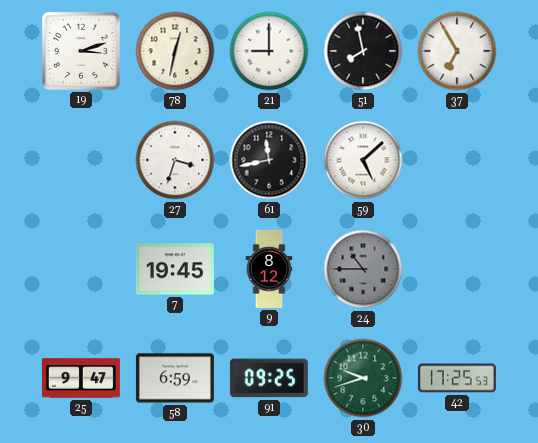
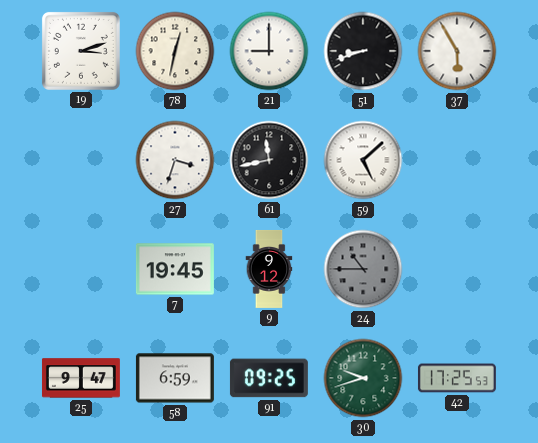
51: 7:58 -> 8:42 (363, 51)
37: 6:55 -> 5:55 (457, 51)
9: 8:12 -> 9:12 (269, 269)
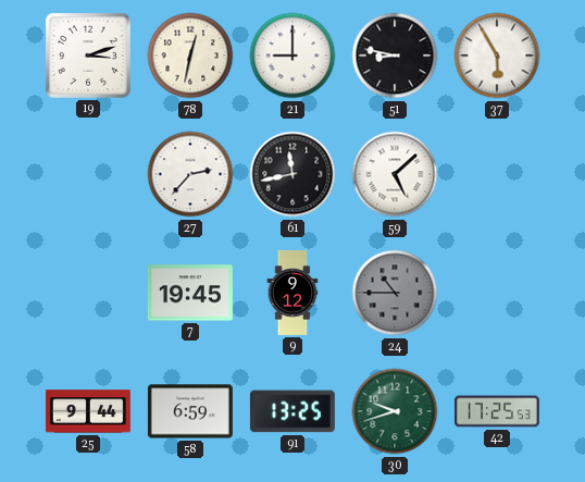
51: 8:42 -> 8:47 (395, 55)
27: 3:33 -> 2:37 (190, 174)
25: 9:47 -> 9:44 (88, 411)
91: 09:25 -> 13:25 (292, 411)
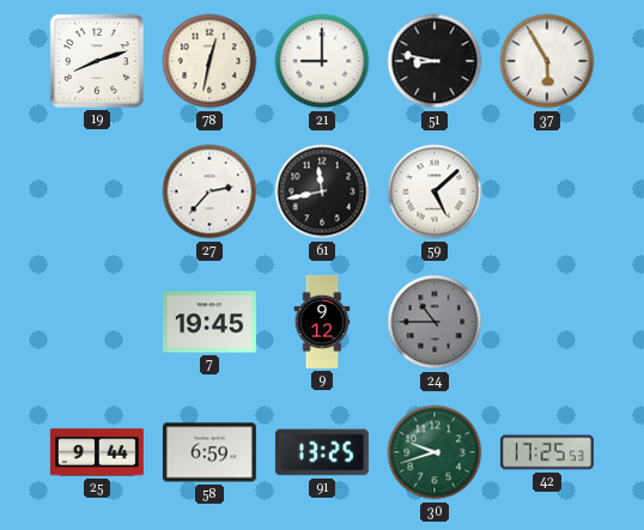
19: 3:12 -> 8:12 (97, 61)
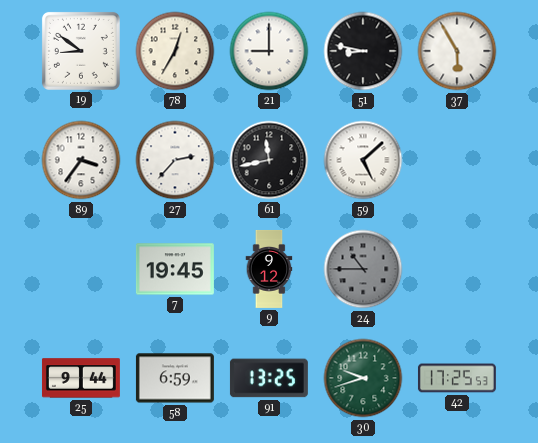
19: 8:12 -> 8:51 (81, 51)
78: 12:32 -> 12:35 (175, 51)
89: none -> 3:36 (81, 160)
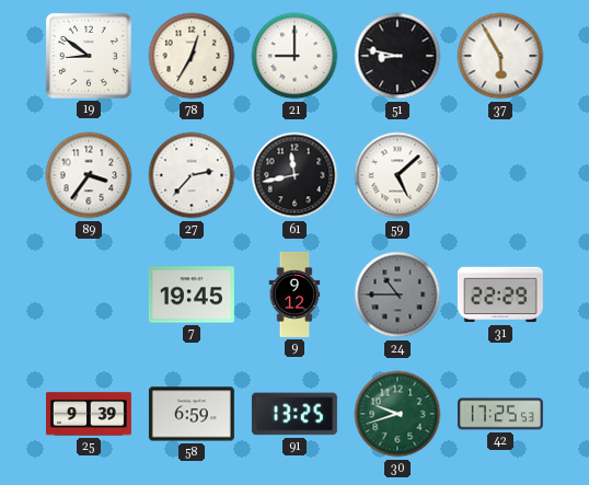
31: none -> 22:29 (500, 295)
25: 9:44 -> 9:39 (89, 414)
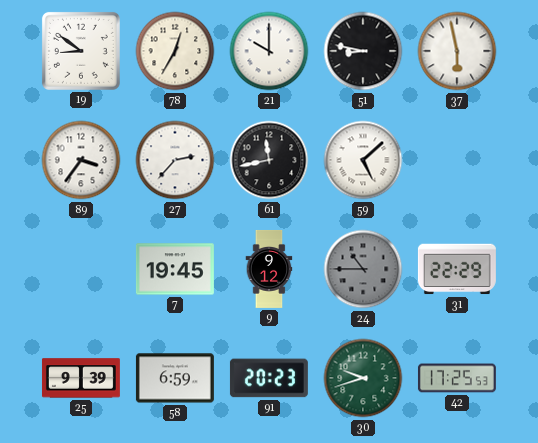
21: 9:00 -> 10:00 (269, 51)
37: 5:55 -> 5:58 (457, 51)
91: 13:25 -> 20:23 (269, 378)
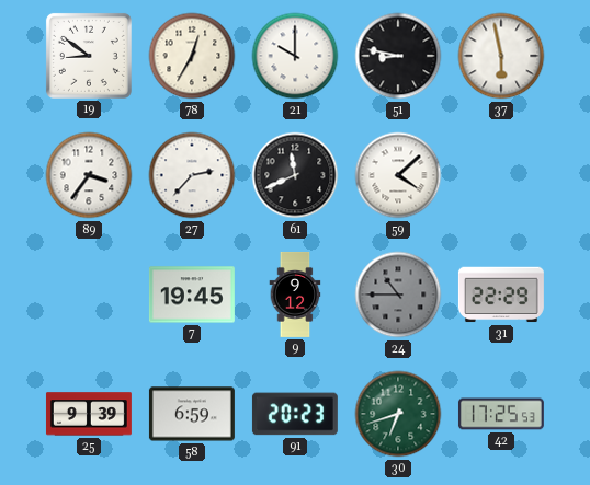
61: 11:43 -> 11:41 (295, 175)
59: 5:08 -> 4:08 (398, 175)
30: 9:42 -> 6:42 (398, 414)
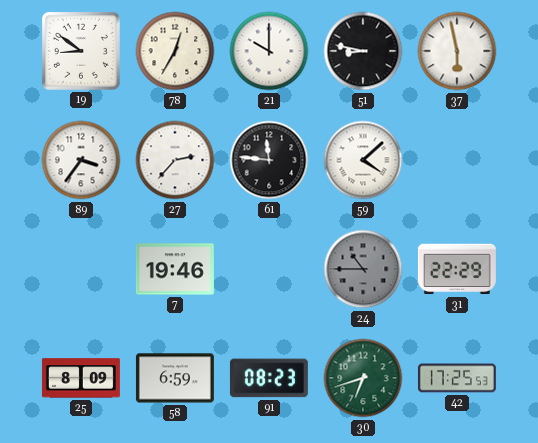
61: 11:41 -> 11:46 (269, 160)
7: 19:45 -> 19:46 (175, 269)
9: 9:12 -> none (295, 295)
25: 9:39 -> 8:09 (81, 378)
91: 20:23 -> 08:23 (269, 378)
